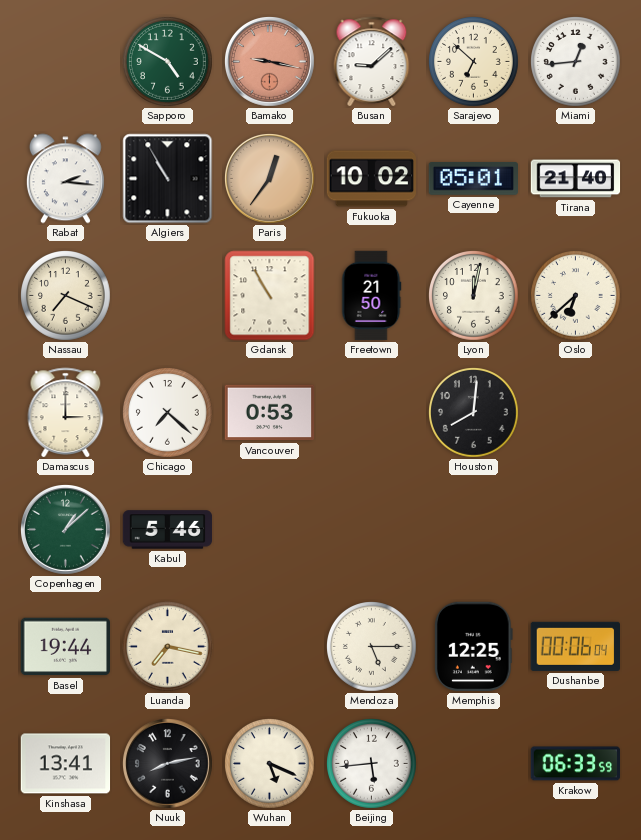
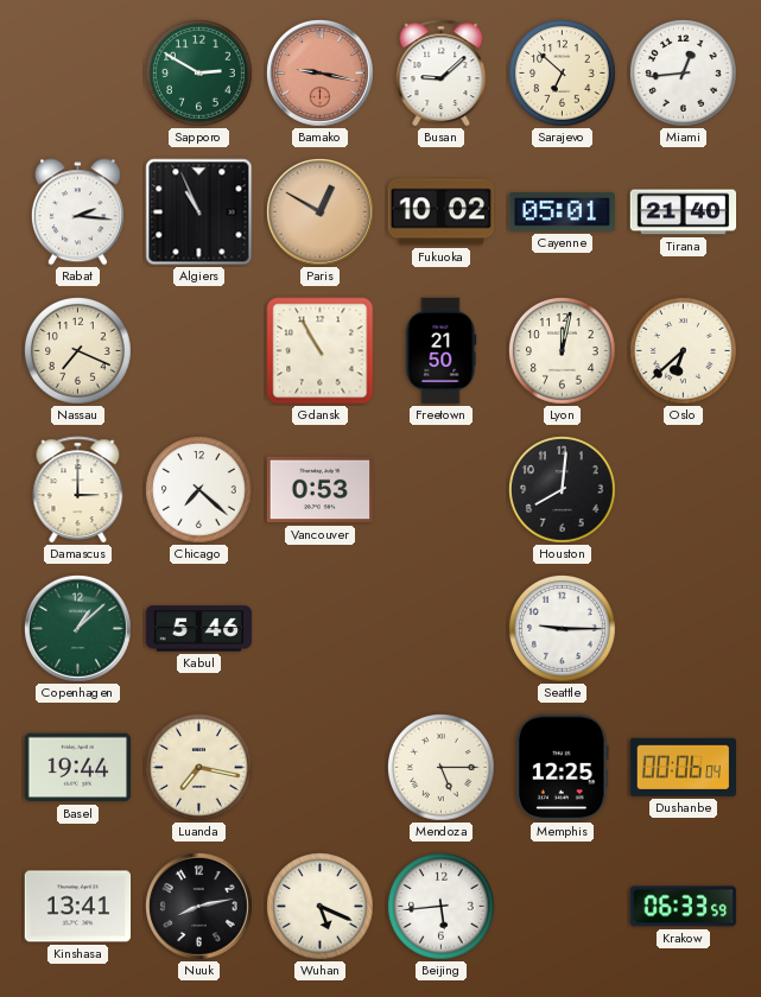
Sapporo: 4:50 -> 2:50 (199, 74)
Algiers: 10:55 -> 10:56 (199, 212)
Paris: 12:36 -> 12:50 (321, 212)
Seattle: none -> 9:15 (563, 629)
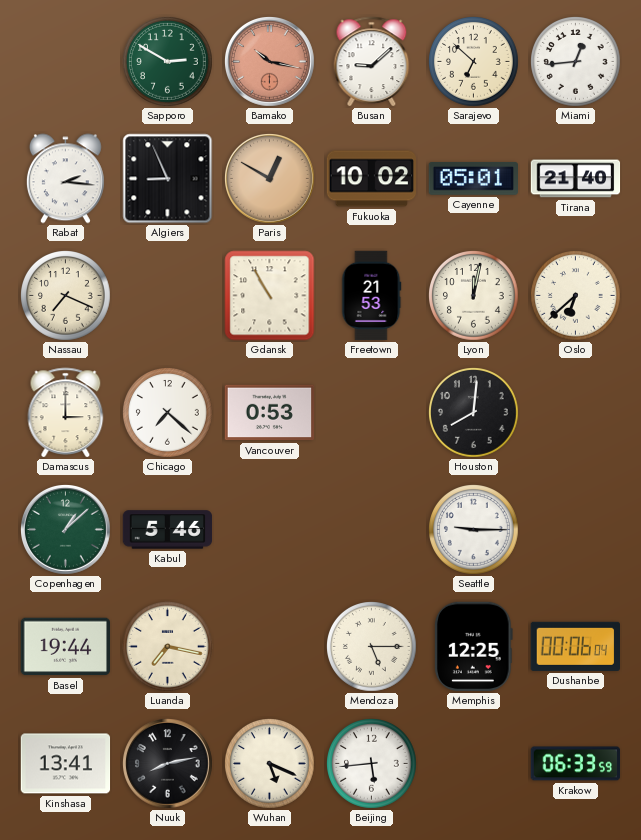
Bamako: 9:17 -> 10:17 (270, 62)
Algiers: 10:56 -> 8:56 (168, 179)
Freetown: 21:50 -> 21:53 (371, 296)
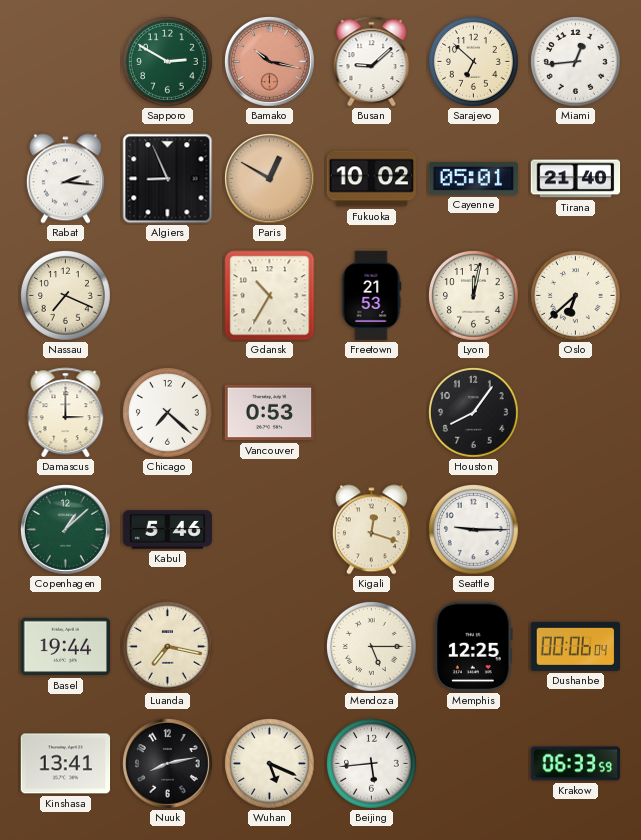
Gdansk: 10:55 -> 10:35 (270, 296)
Houston: 8:01 -> 8:06 (474, 413)
Kigali: none -> 12:18 (371, 530)
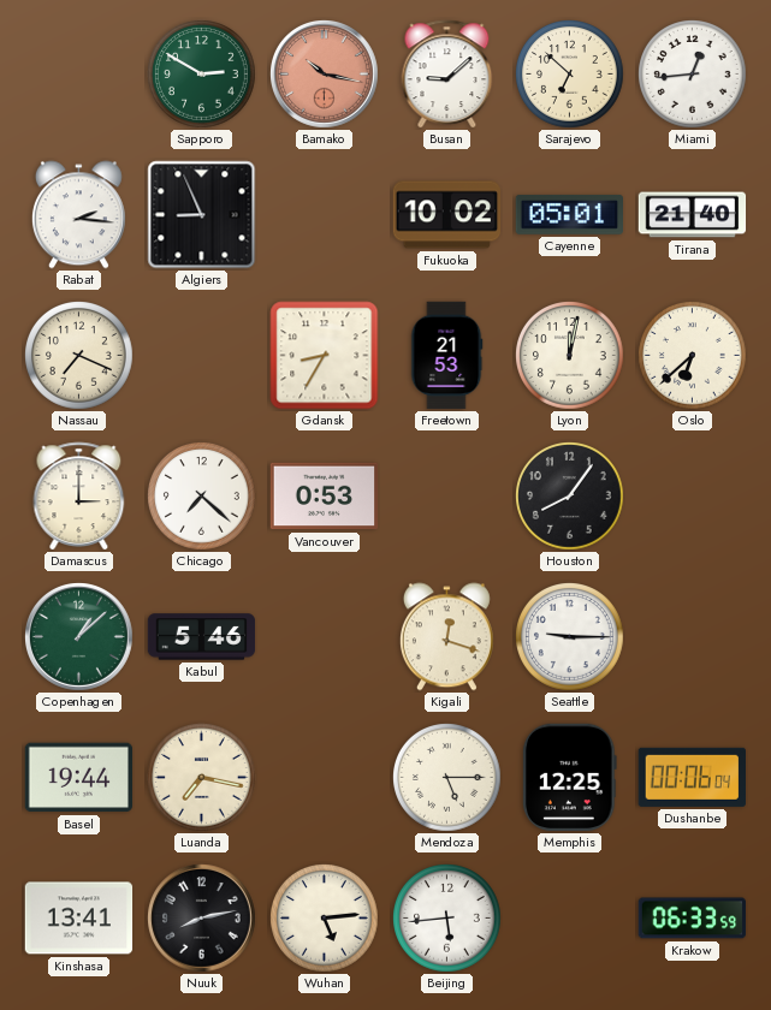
Paris: 12:50 -> none (270, 179)
Gdansk: 10:35 -> 8:35 (325, 356)
Wuhan: 5:19 -> 5:14 (325, 919)
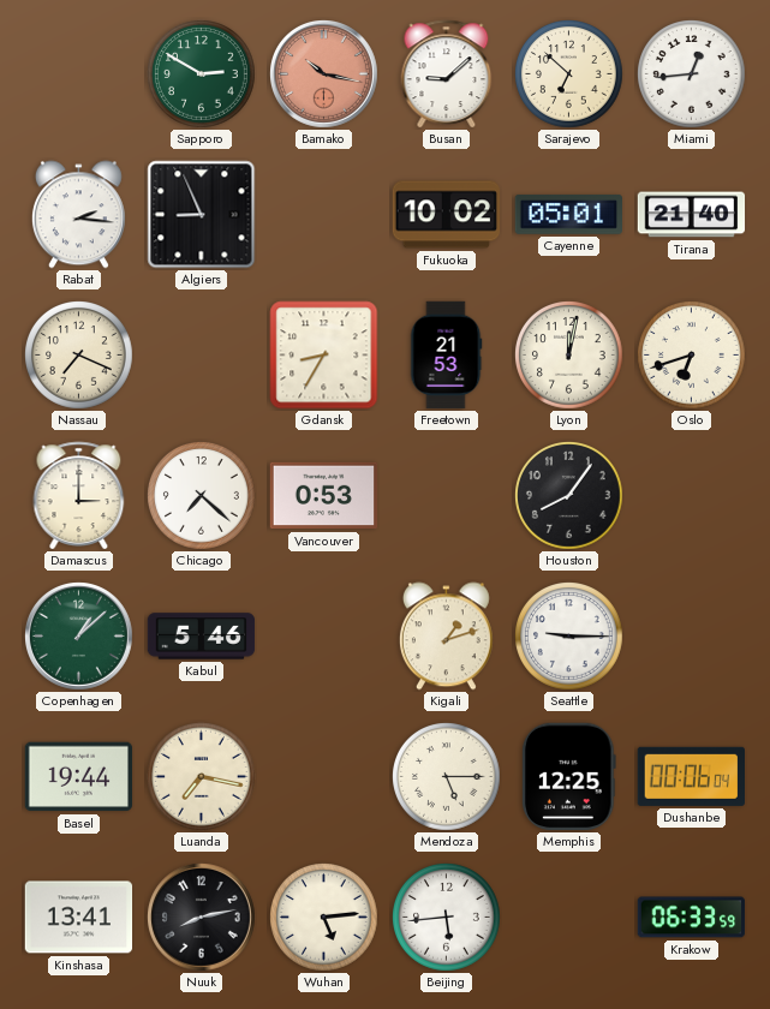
Oslo: 6:38 -> 6:42 (692, 356)
Kigali: 12:18 -> 1:12 (446, 637)
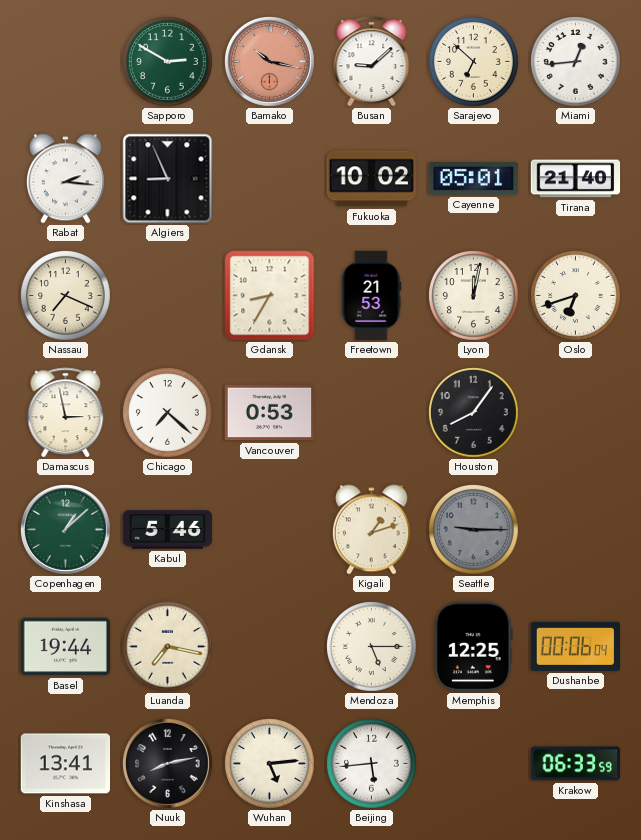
Damascus: 3:00 -> 2:58 (66, 413)
Seattle dial: white -> grey (474, 530)
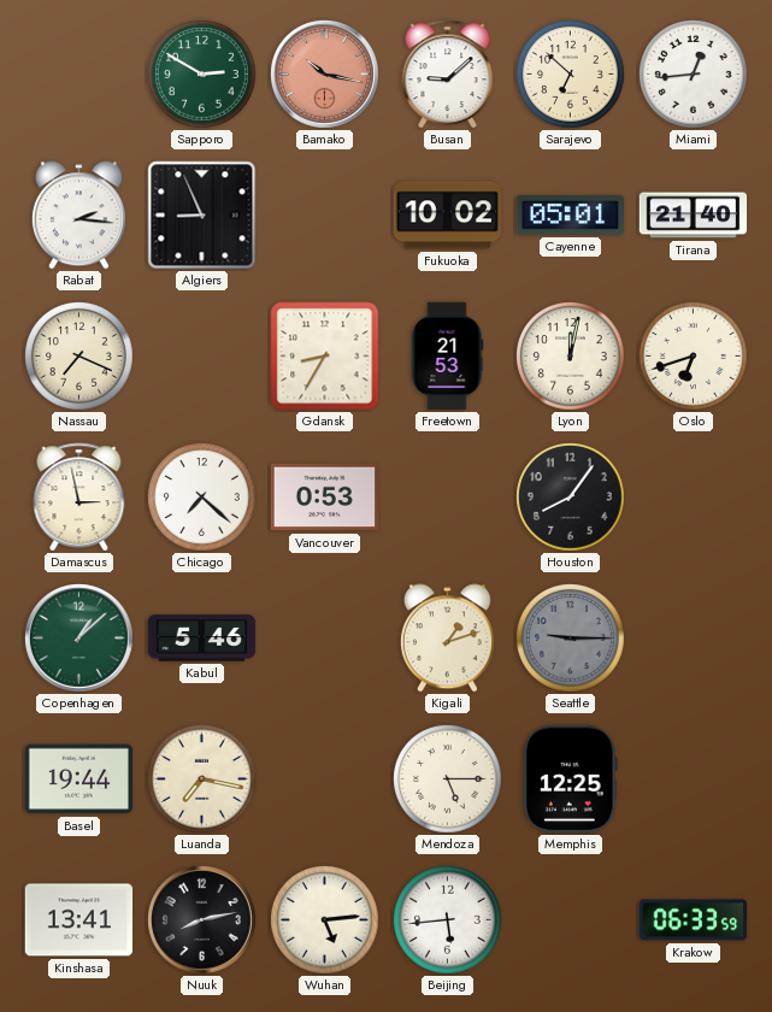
Dushanbe: 00:06 -> none (575, 646)
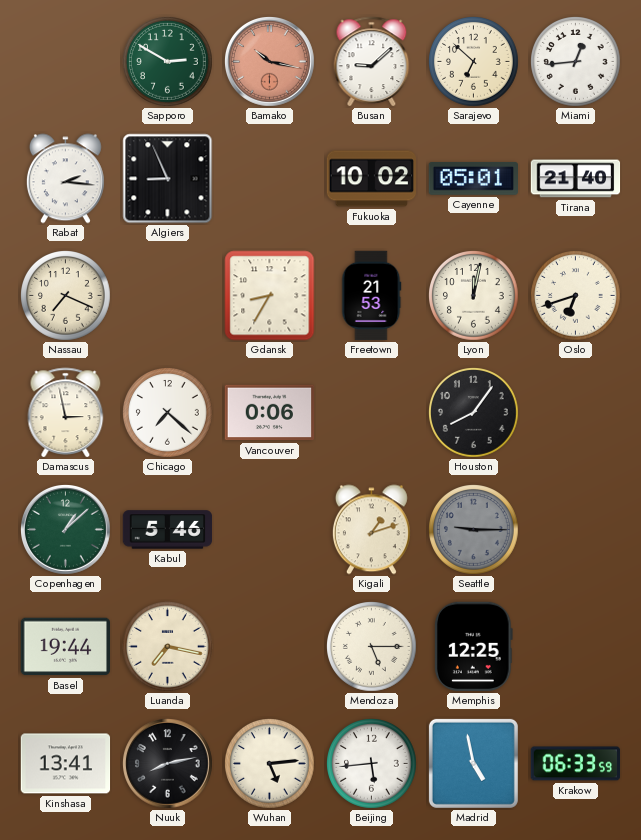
Vancouver: 0:53 -> 0:06 (270, 413)
Madrid: none -> 4:58 (473, 763)
